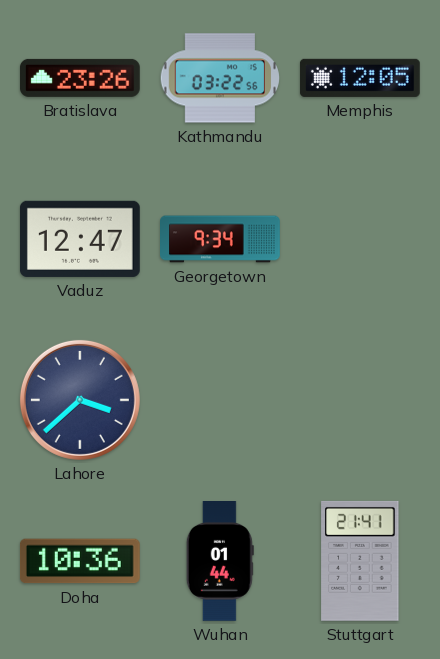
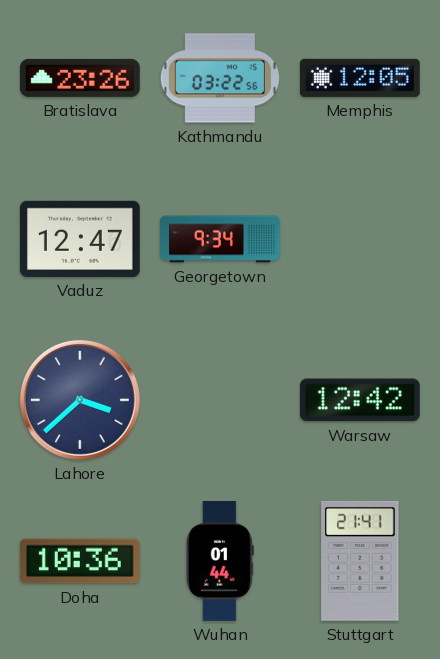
Warsaw: none -> 12:42 (360, 400)
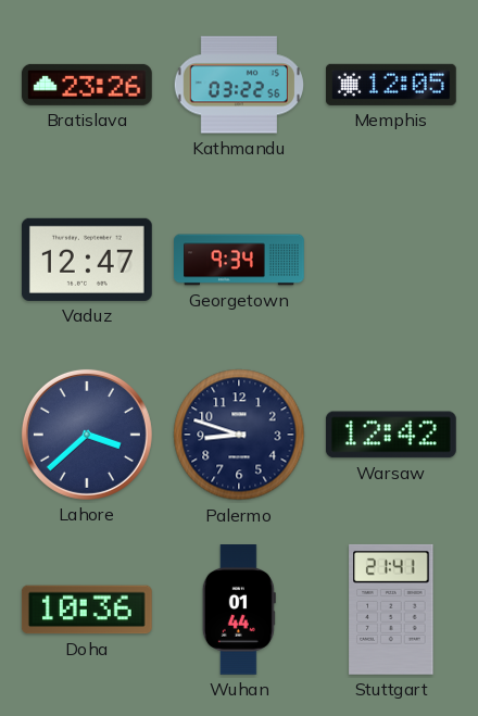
Palermo: none -> 8:48 (239, 435)
